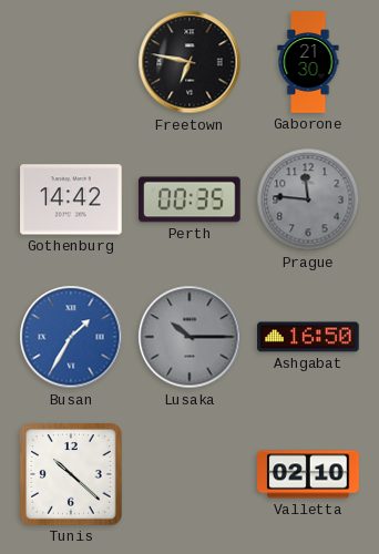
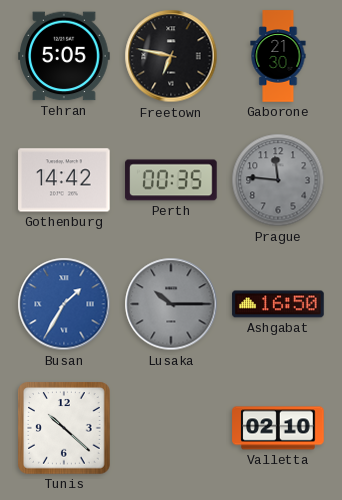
Tehran: none -> 5:05 (64, 56)
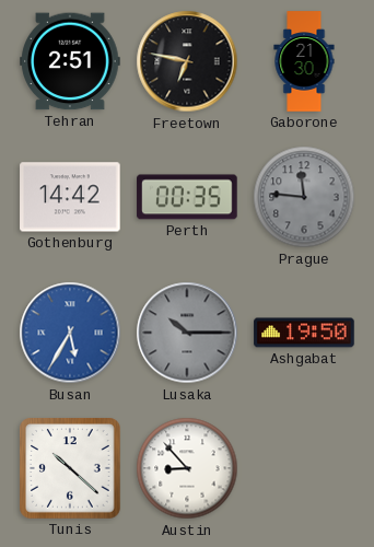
Tehran: 5:05 -> 2:51 (70, 61)
Busan: 1:35 -> 5:35 (70, 333)
Ashgabat: 16:50 -> 19:50 (304, 333)
Austin: none -> 8:53 (187, 468)
Valletta: 02:10 -> none (278, 428)
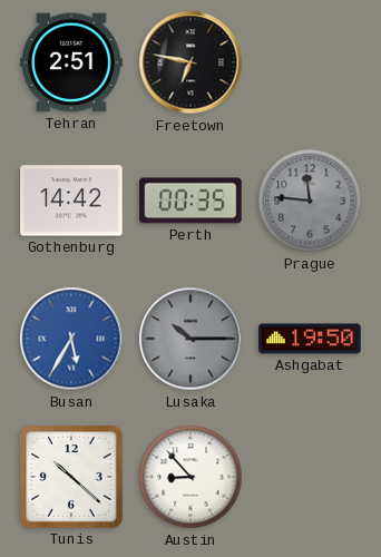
Gaborone: 21:30 -> none (304, 61)
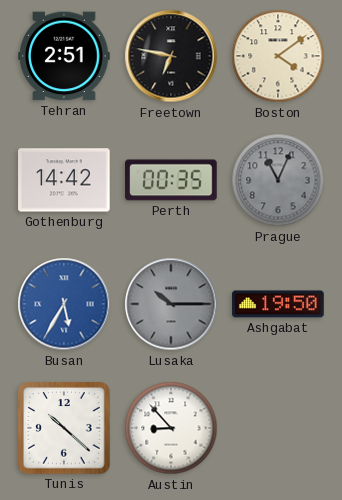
Boston: none -> 4:09 (278, 56)
Prague: 11:46 -> 11:04 (278, 180)
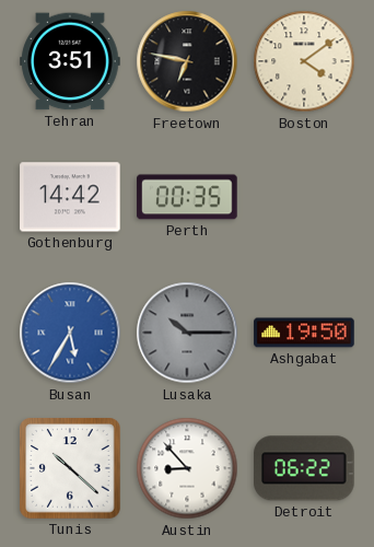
Tehran: 2:51 -> 3:51 (70, 61)
Prague: 11:04 -> none (278, 180)
Detroit: none -> 06:22 (305, 468)
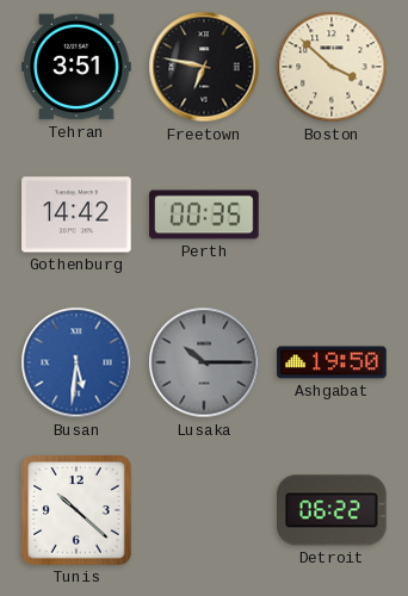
Boston: 4:09 -> 3:52 (332, 67)
Busan: 5:35 -> 5:31 (76, 362)
Austin: 8:53 -> none (187, 468)
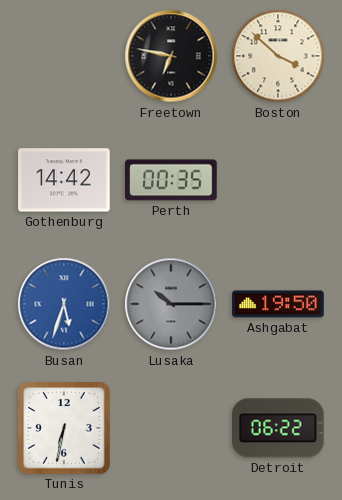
Tehran: 3:51 -> none (76, 67)
Busan: 5:31 -> 5:33 (64, 304)
Tunis: 10:22 -> 6:32 (64, 428)
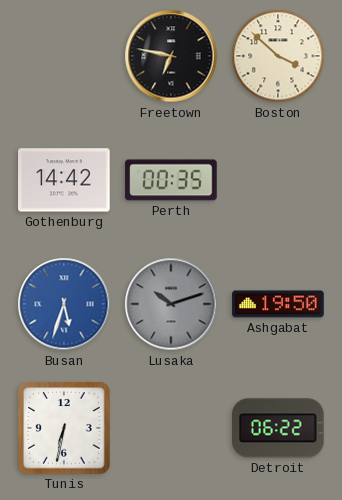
Lusaka: 10:15 -> 10:12 (171, 304)
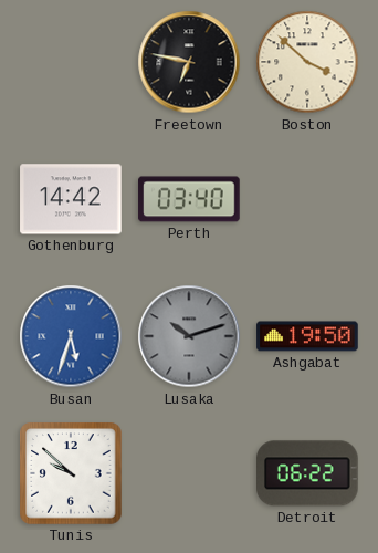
Perth: 00:35 -> 03:40 (189, 199)
Tunis: 6:32 -> 9:52 (71, 473)
